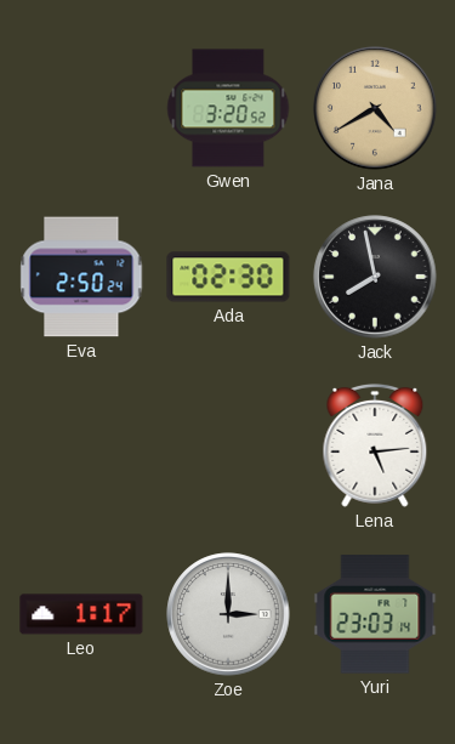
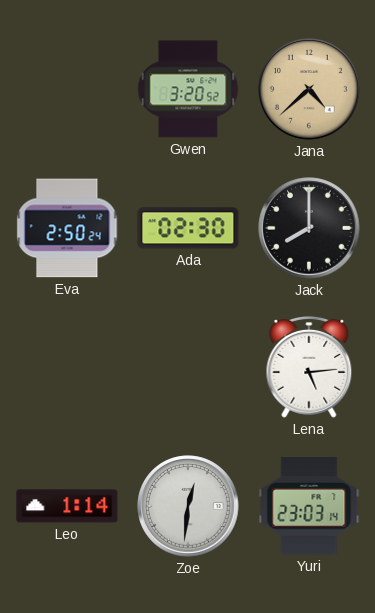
Jana: 4:40 -> 4:38 (309, 89)
Jack: 7:58 -> 8:00 (309, 228)
Leo: 1:17 -> 1:14 (67, 506)
Zoe: 3:00 -> 12:31 (188, 506)
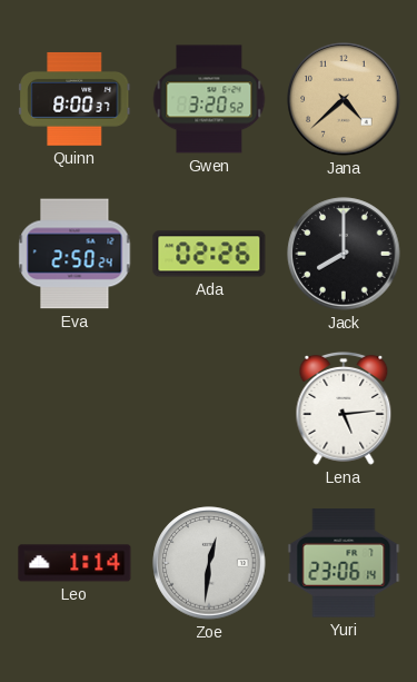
Quinn: none -> 8:00 (75, 99)
Ada: 02:30 -> 02:26 (209, 254)
Yuri: 23:03 -> 23:06 (344, 563)
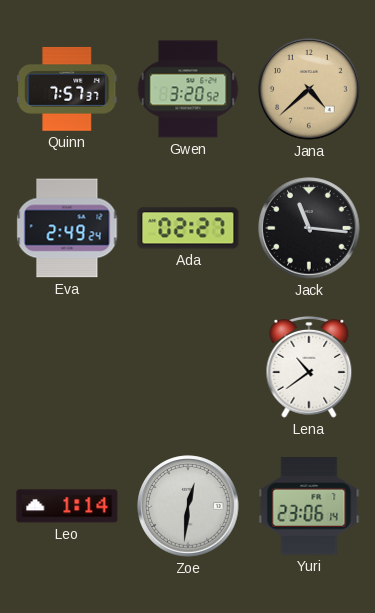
Quinn: 8:00 -> 7:57 (67, 89)
Eva: 2:50 -> 2:49 (67, 228)
Ada: 02:26 -> 02:27 (188, 228)
Jack: 8:00 -> 11:16 (309, 228)
Lena: 5:14 -> 10:39 (309, 367)
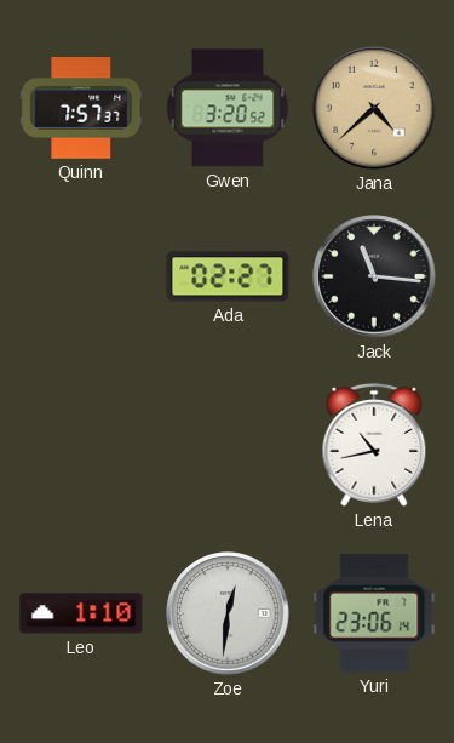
Eva: 2:49 -> none (67, 228)
Lena: 10:39 -> 10:43 (374, 445)
Leo: 1:14 -> 1:10 (81, 613)
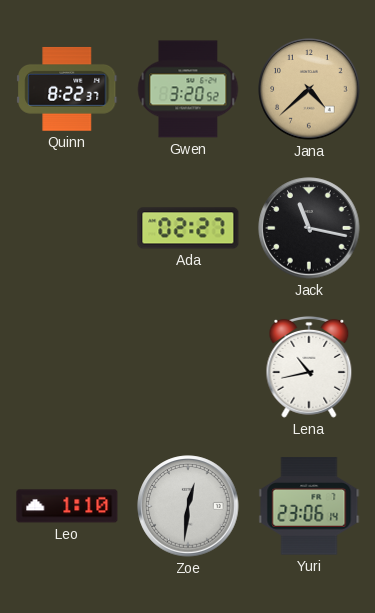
Quinn: 7:57 -> 8:22 (67, 89)
Jack: 11:16 -> 11:17 (309, 228)
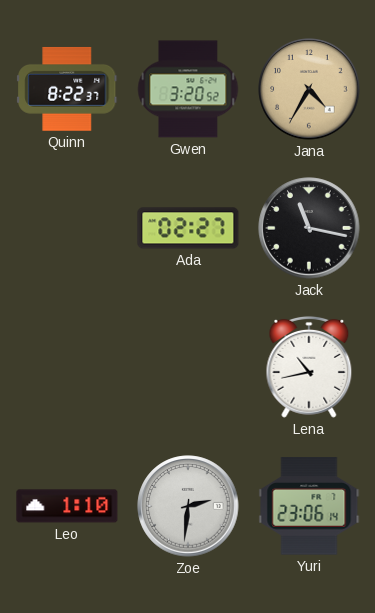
Jana: 4:38 -> 4:35 (309, 89)
Zoe: 12:31 -> 2:31 (188, 506)
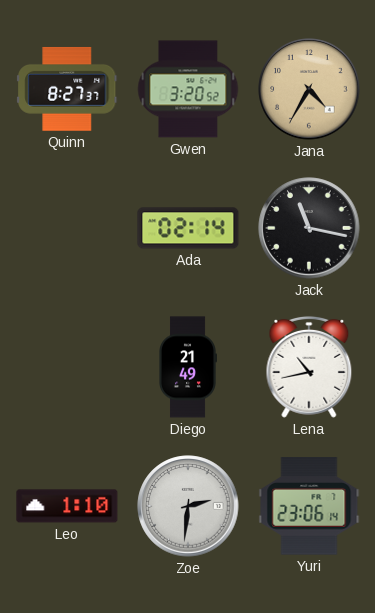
Quinn: 8:22 -> 8:27 (67, 89)
Ada: 02:27 -> 02:14 (188, 228)
Diego: none -> 21:49 (188, 367)
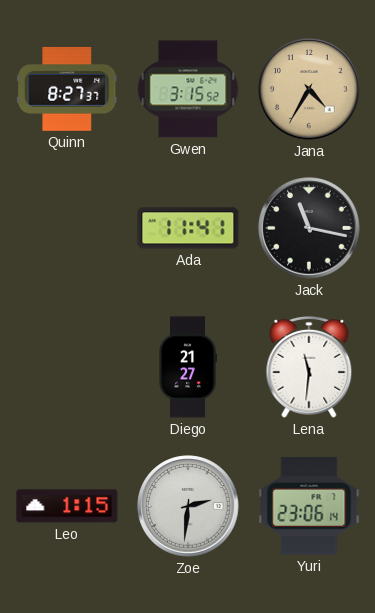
Gwen: 3:20 -> 3:15 (188, 89)
Ada: 02:14 -> 11:41 (188, 228)
Diego: 21:49 -> 21:27 (188, 367)
Lena: 10:43 -> 11:31 (309, 367)
Leo: 1:10 -> 1:15 (67, 506)
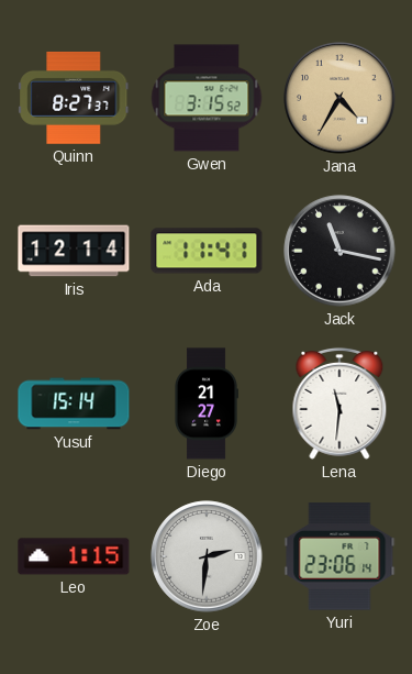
Iris: none -> 12:14 (74, 251)
Yusuf: none -> 15:14 (74, 404)
